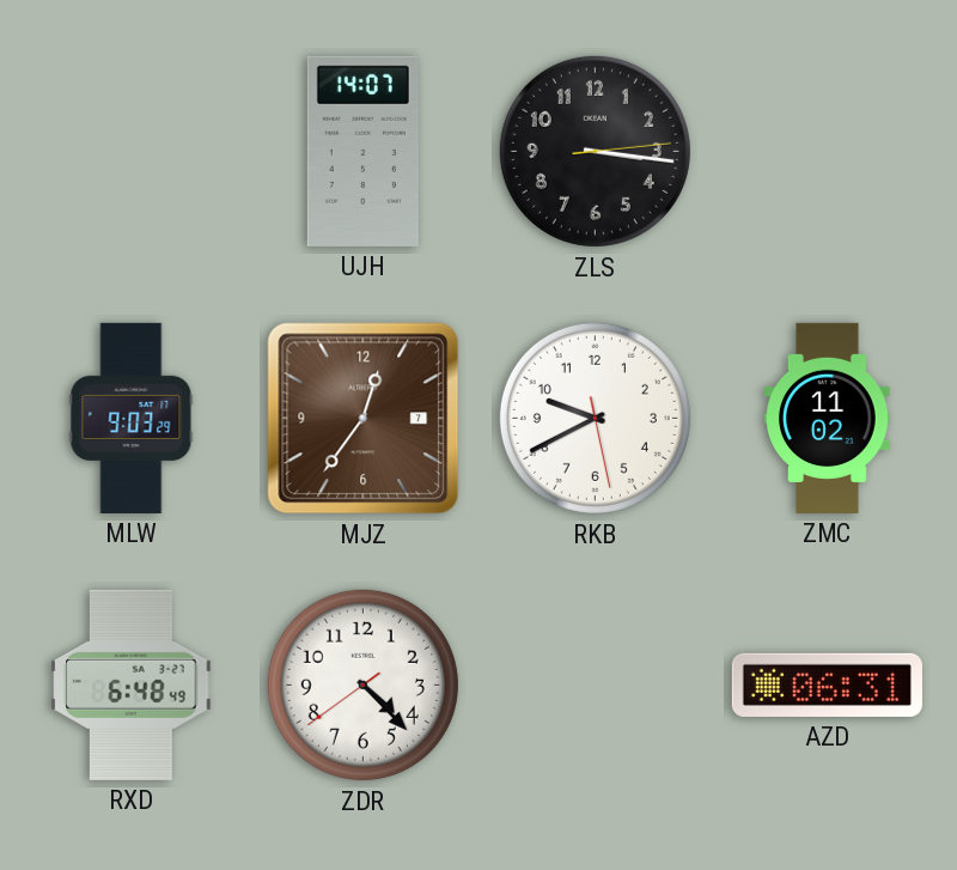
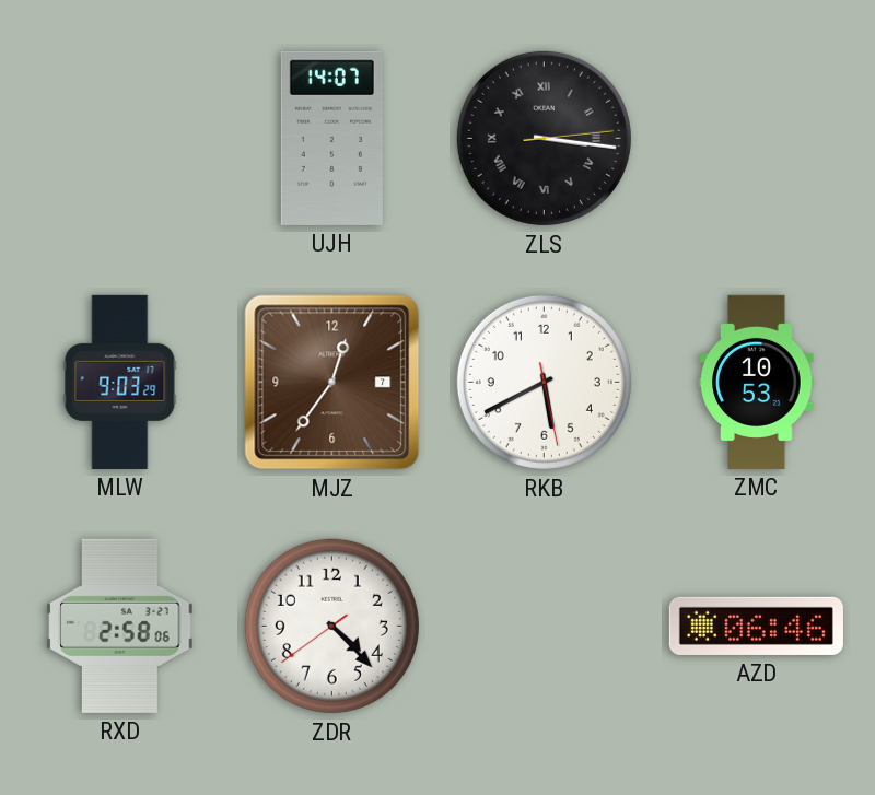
ZLS numerals: Arabic -> Roman (544, 138)
RKB: 9:40 -> 5:40 (544, 382)
ZMC: 11:02 -> 10:53 (757, 382)
RXD: 6:48 -> 2:58 (120, 626)
AZD: 06:31 -> 06:46 (756, 626)
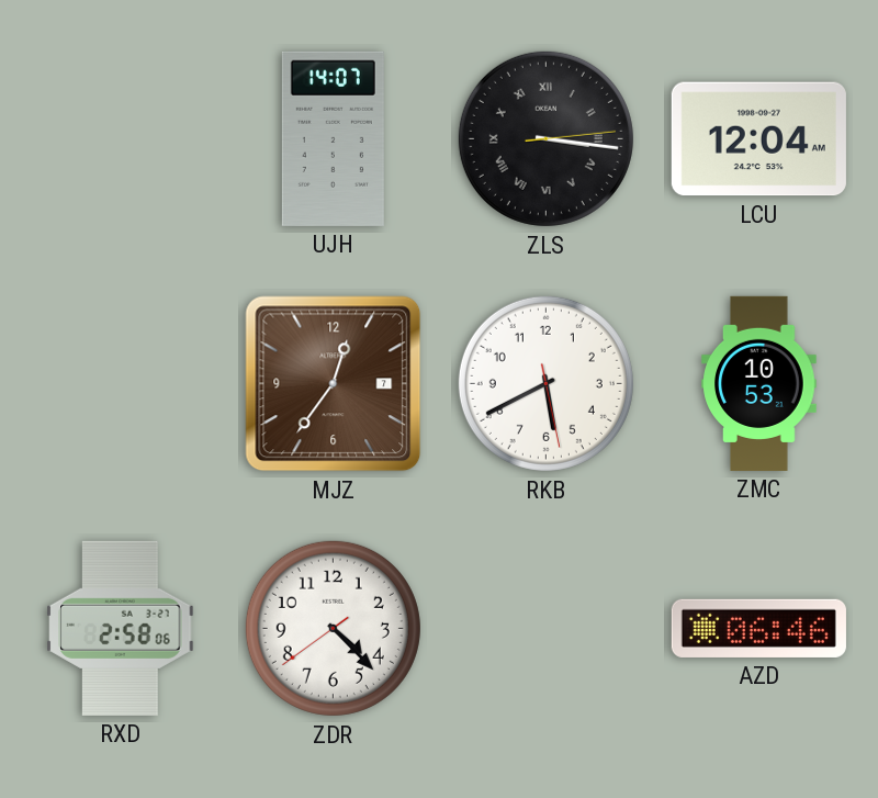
LCU: none -> 12:04 (758, 139)
MLW: 9:03 -> none (120, 382)
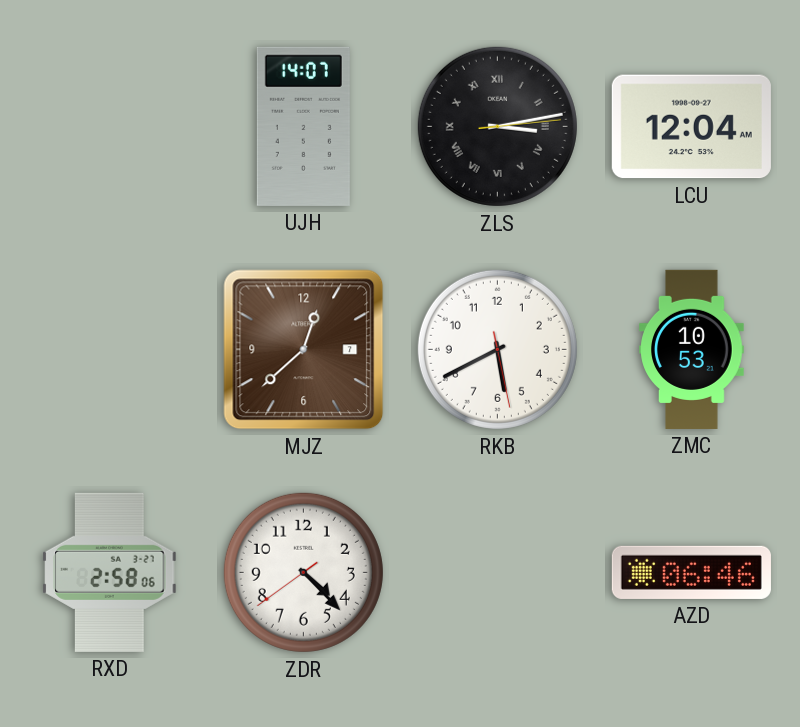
ZLS: 3:16 -> 3:13 (497, 126)
MJZ: 12:36 -> 12:38 (304, 350)
